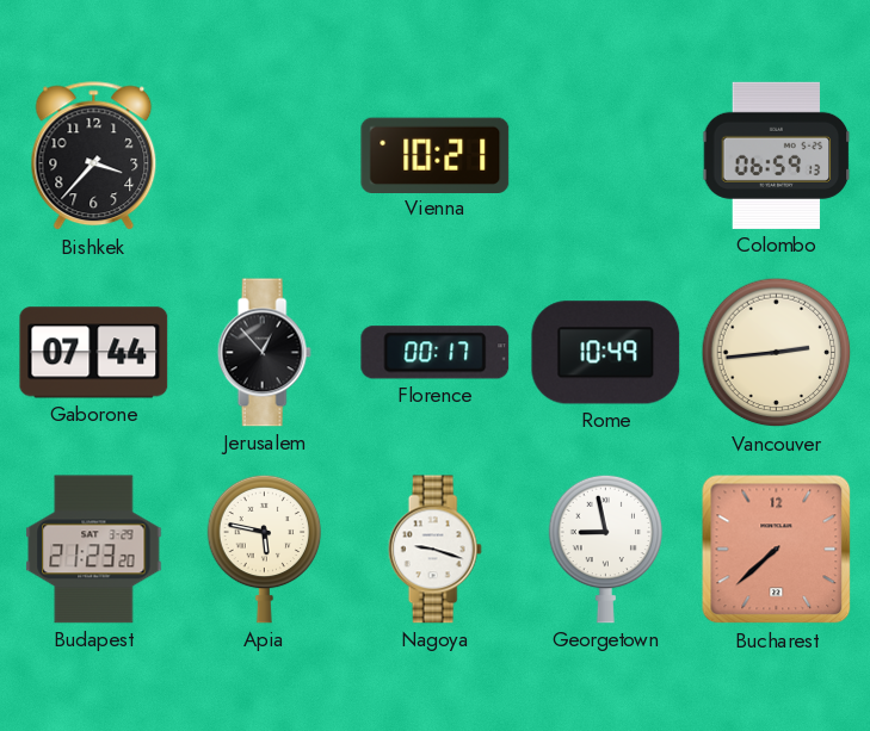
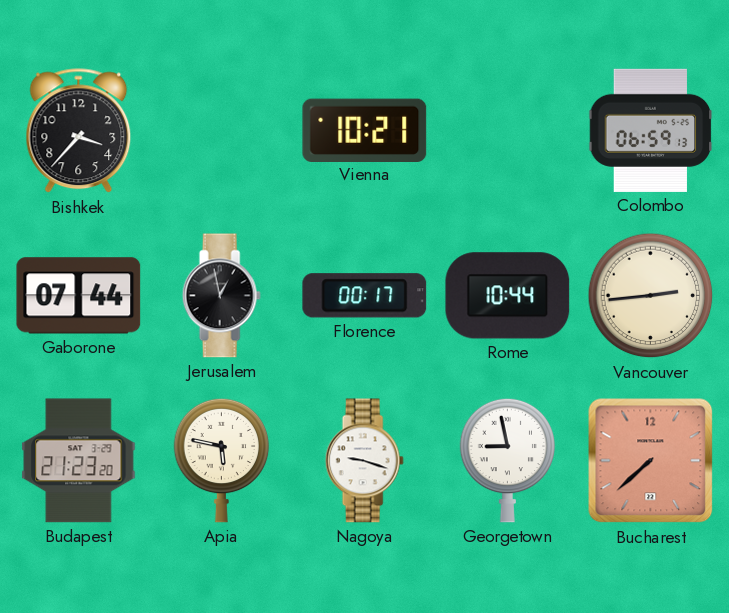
Jerusalem: 12:53 -> 12:58 (221, 296)
Rome: 10:49 -> 10:44 (508, 296)
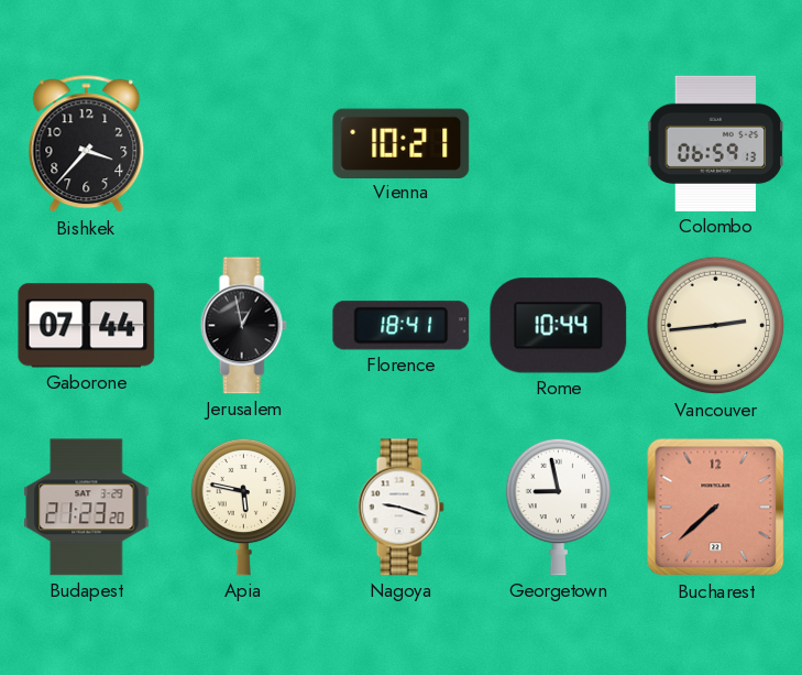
Florence: 00:17 -> 18:41 (402, 326)
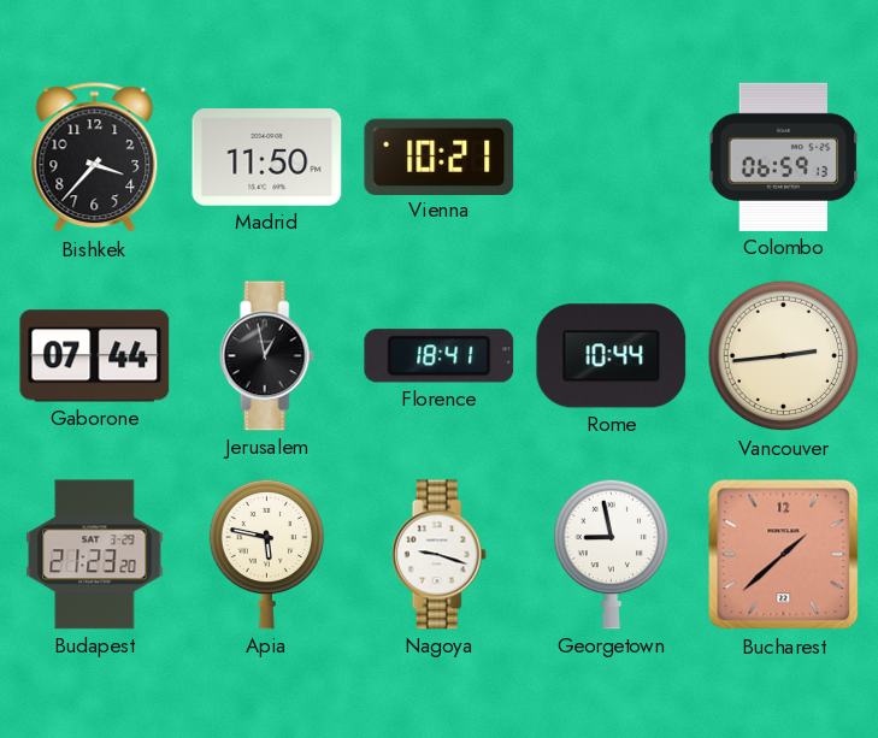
Madrid: none -> 11:50 (267, 158)
Bucharest: 7:38 -> 1:38 (784, 555)
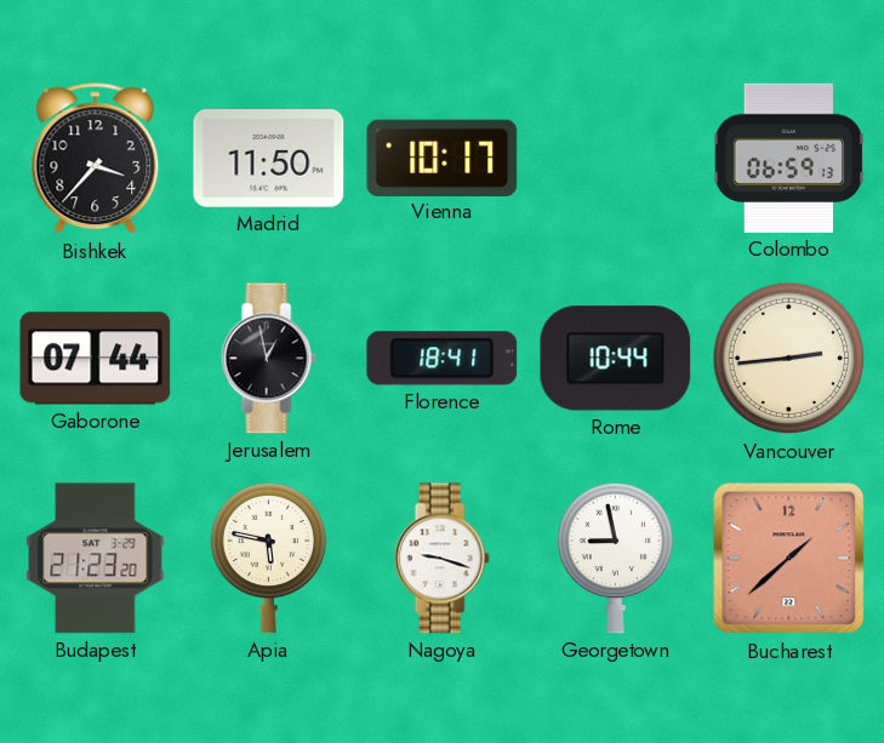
Vienna: 10:21 -> 10:17 (443, 158)
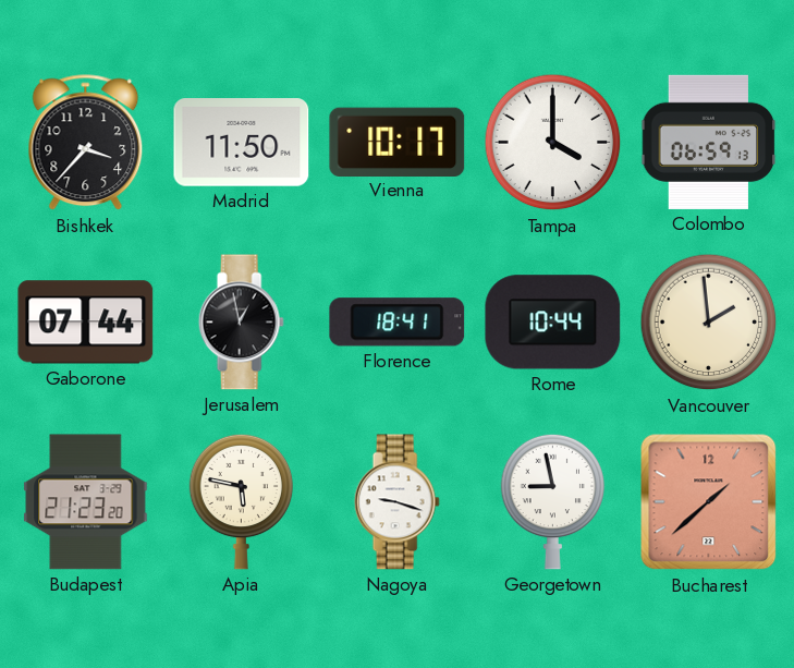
Tampa: none -> 4:00 (553, 143)
Vancouver: 2:44 -> 1:59 (709, 323)
